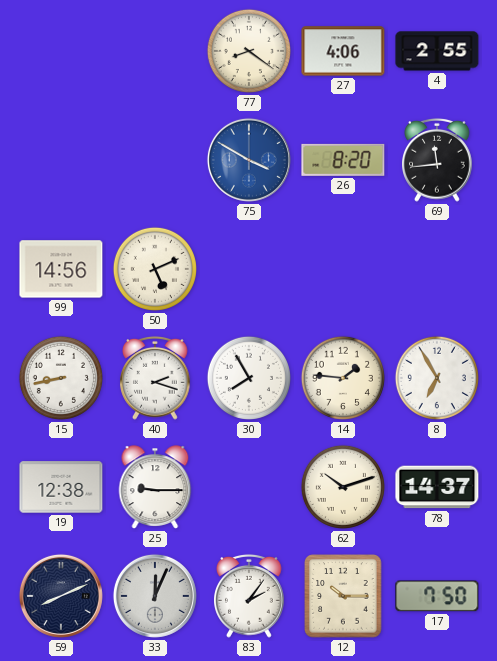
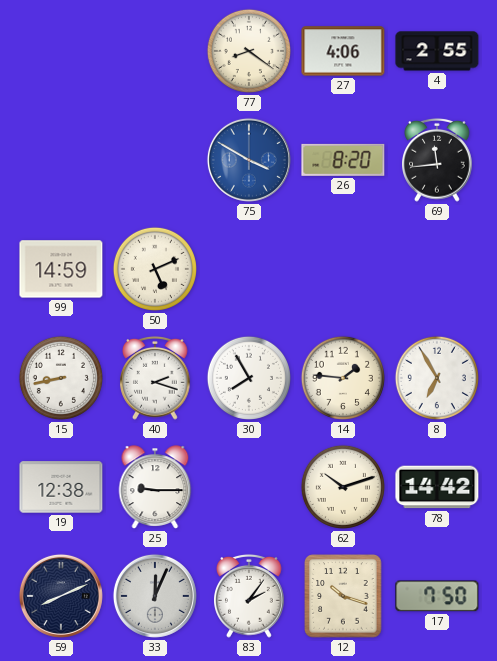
99: 14:56 -> 14:59 (61, 269)
78: 14:37 -> 14:42 (437, 487)
12: 10:15 -> 10:18 (343, 596)
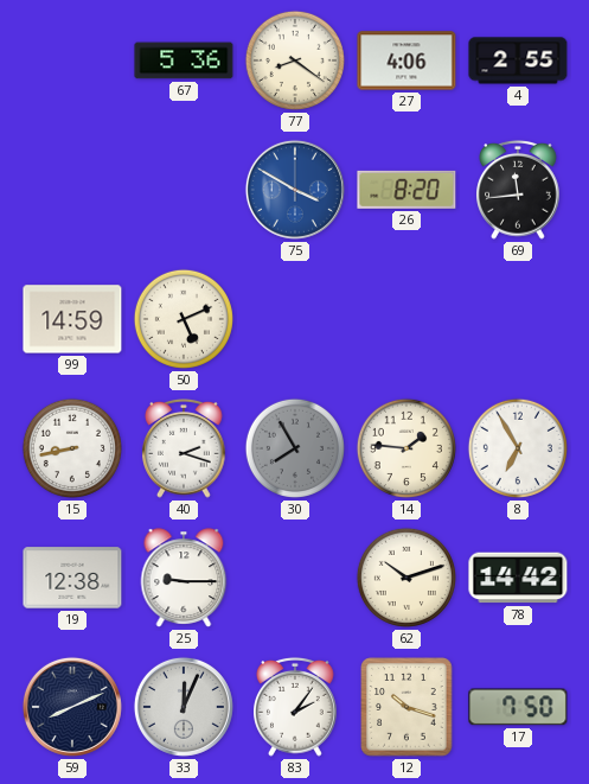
67: none -> 5:36 (184, 60)
30 dial: white -> grey (295, 448)
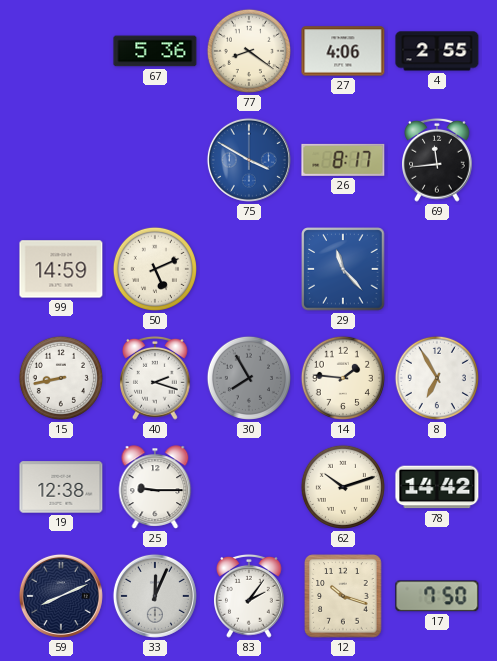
26: 8:20 -> 8:17 (343, 160)
29: none -> 11:23 (343, 269)
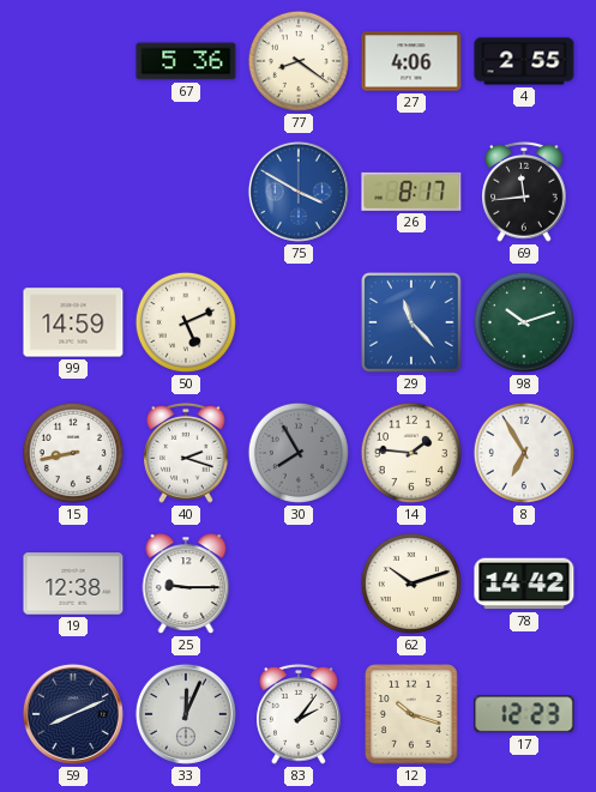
98: none -> 10:12 (524, 322)
17: 7:50 -> 12:23 (524, 714)
